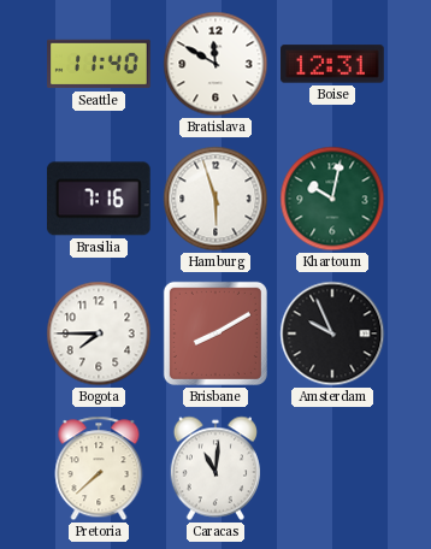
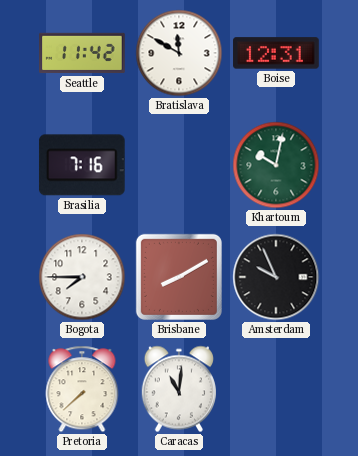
Seattle: 11:40 -> 11:42 (82, 53)
Hamburg: 5:57 -> none (215, 199)
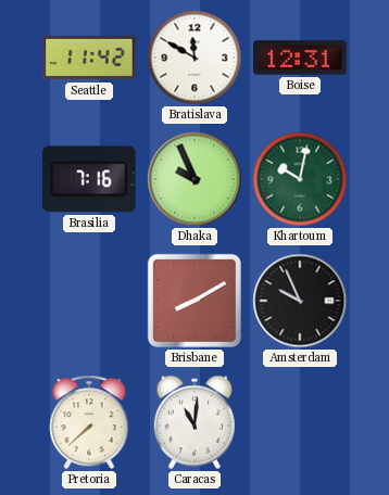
Dhaka: none -> 9:56 (195, 179)
Bogota: 7:45 -> none (82, 277)
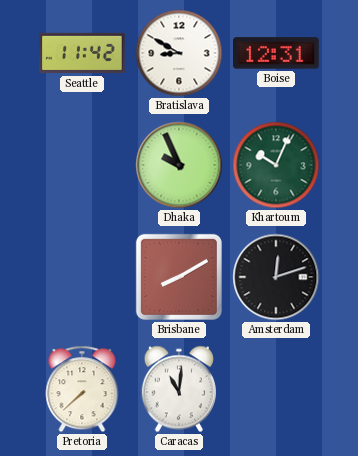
Bratislava: 11:50 -> 8:50 (179, 53)
Brasilia: 7:16 -> none (89, 179)
Khartoum: 10:02 -> 10:04 (276, 165)
Amsterdam: 9:56 -> 12:12 (276, 277)
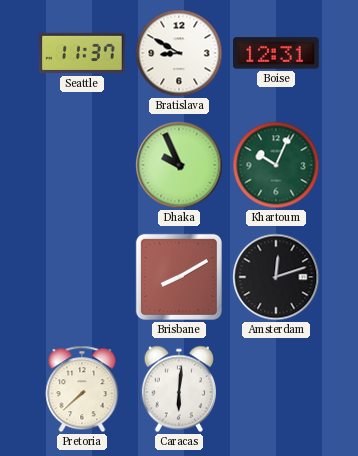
Seattle: 11:42 -> 11:37 (82, 53)
Caracas: 11:01 -> 6:01 (179, 389)
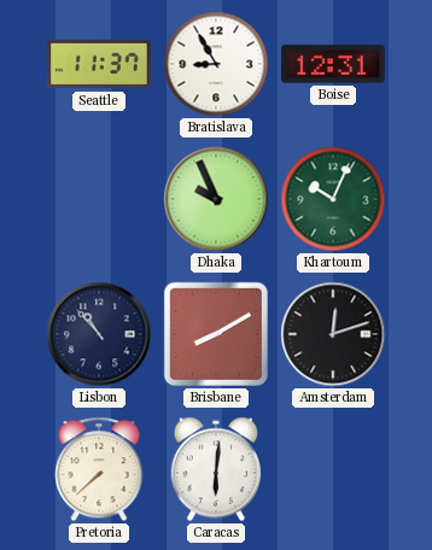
Bratislava: 8:50 -> 8:55 (216, 64)
Lisbon: none -> 10:53 (99, 334)
